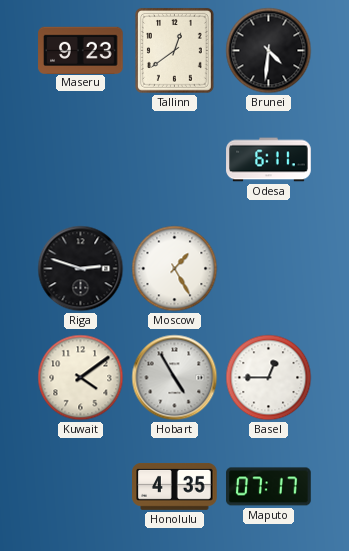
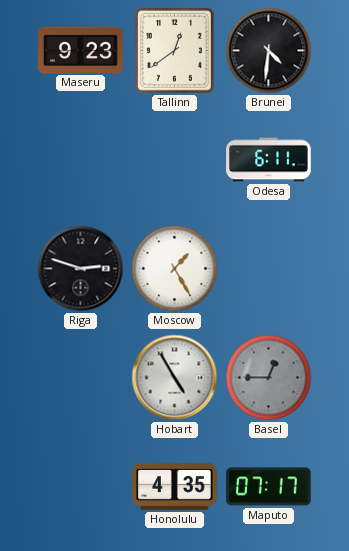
Kuwait: 4:09 -> none (81, 378)
Basel dial: white -> grey (269, 378)
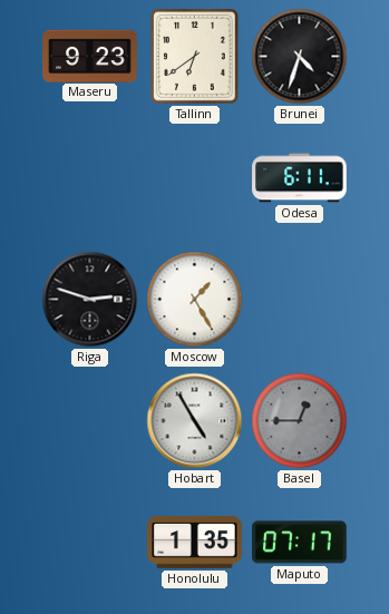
Tallinn: 12:39 -> 6:39 (194, 57)
Brunei: 4:31 -> 4:33 (300, 57)
Honolulu: 4:35 -> 1:35 (195, 542)
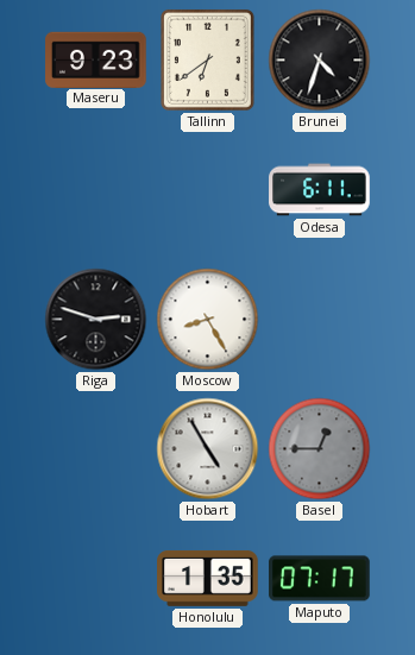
Moscow: 1:25 -> 8:25 (208, 320)
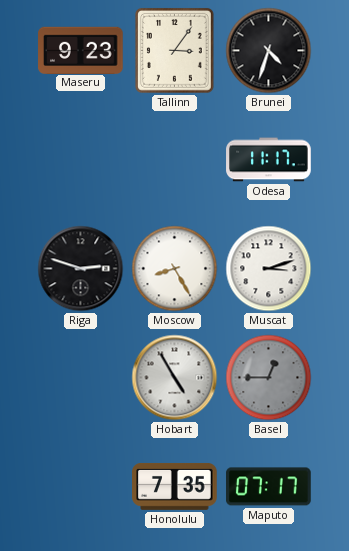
Tallinn: 6:39 -> 3:06 (174, 51)
Odesa: 6:11 -> 11:17 (269, 160)
Muscat: none -> 3:12 (269, 269)
Honolulu: 1:35 -> 7:35 (175, 486)
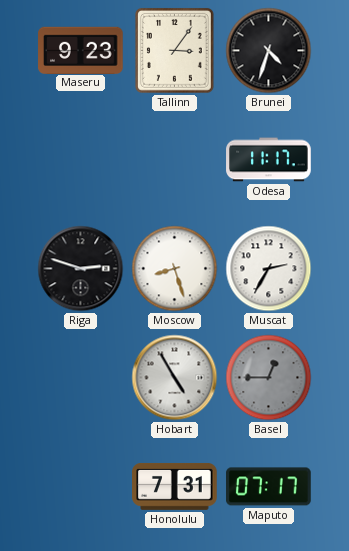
Moscow: 8:25 -> 8:27 (175, 269)
Muscat: 3:12 -> 2:35 (269, 269)
Honolulu: 7:35 -> 7:31 (175, 486)
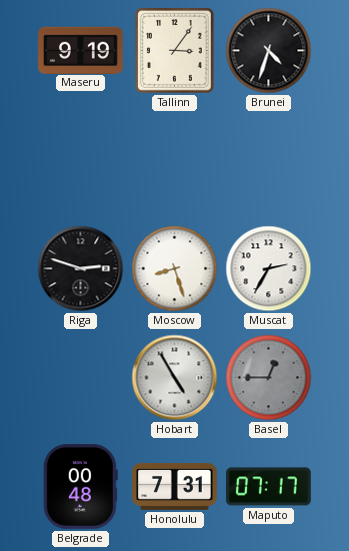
Maseru: 9:23 -> 9:19 (81, 50)
Odesa: 11:17 -> none (269, 160)
Belgrade: none -> 00:48 (80, 487)
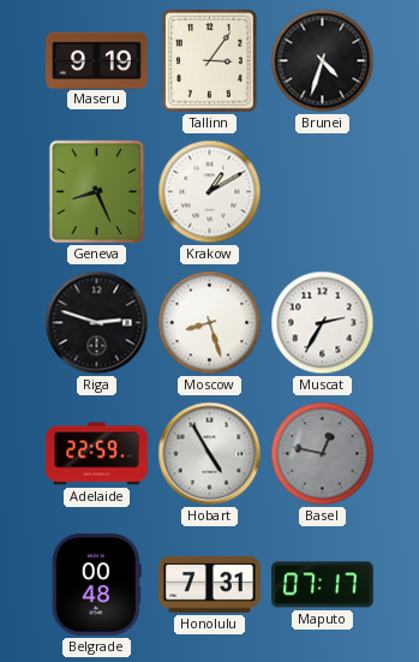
Geneva: none -> 8:26 (97, 192)
Krakow: none -> 1:10 (210, 192)
Adelaide: none -> 22:59 (97, 454)
Basel: 12:45 -> 12:47 (323, 454)
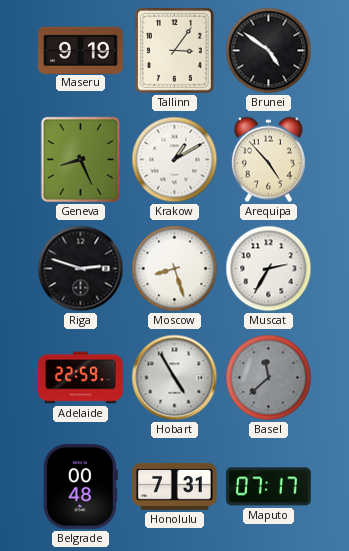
Brunei: 4:33 -> 4:51 (269, 51)
Arequipa: none -> 4:53 (268, 160)
Basel: 12:47 -> 11:38 (269, 378)
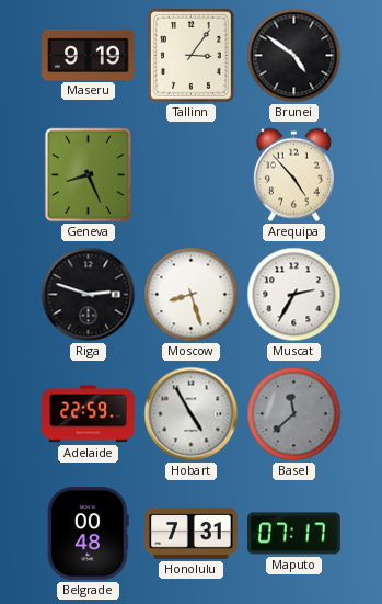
Krakow: 1:10 -> none (175, 160)
